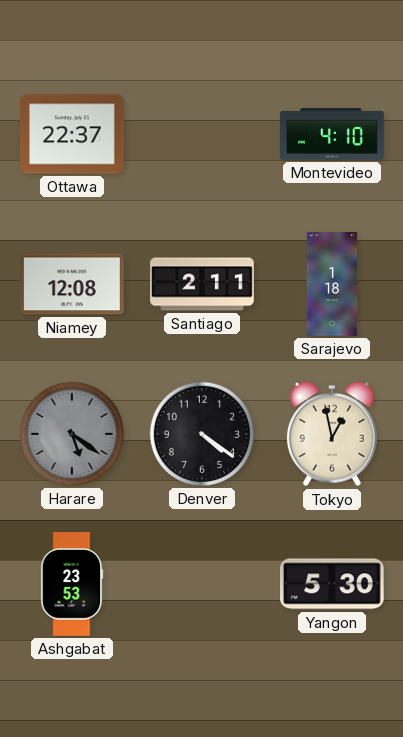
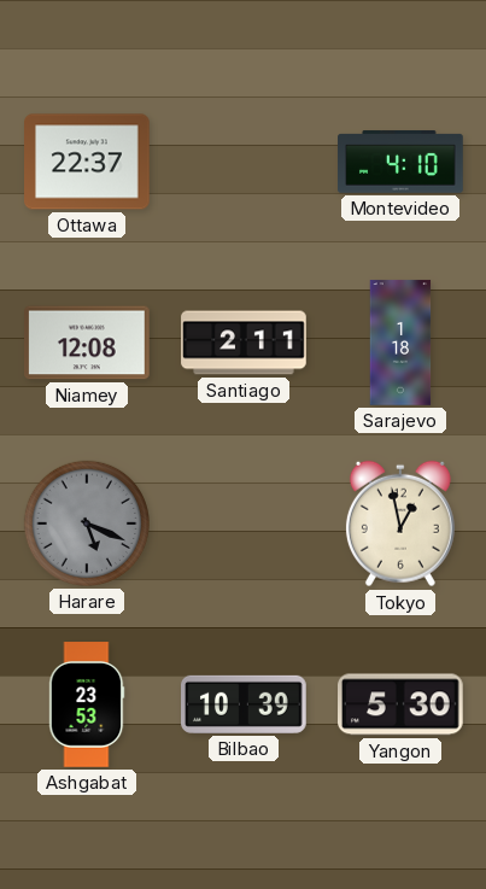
Harare: 5:21 -> 5:19 (87, 524)
Denver: 4:21 -> none (202, 434)
Bilbao: none -> 10:39 (245, 704)
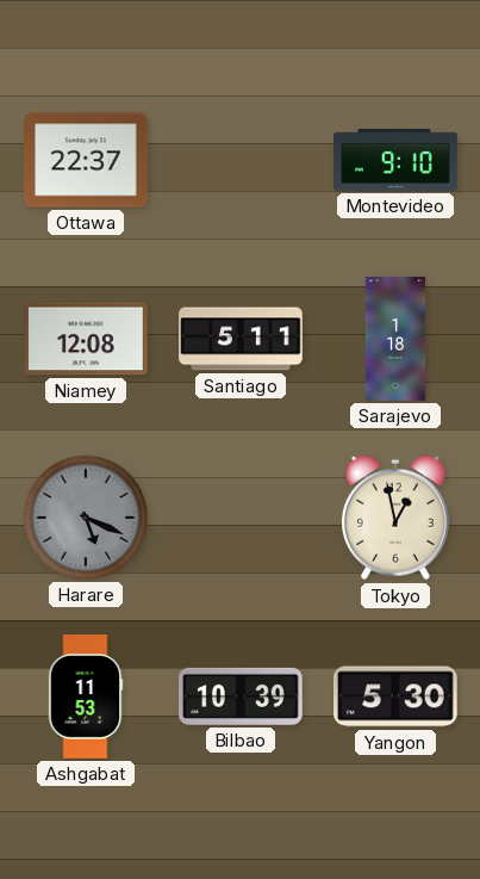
Montevideo: 4:10 -> 9:10 (395, 160)
Santiago: 2:11 -> 5:11 (241, 339)
Ashgabat: 23:53 -> 11:53 (86, 697)
